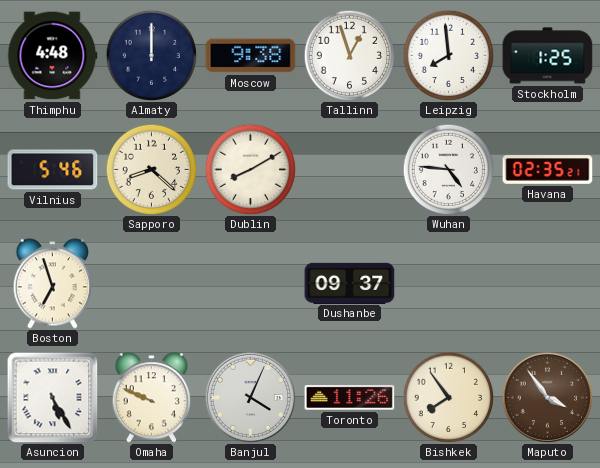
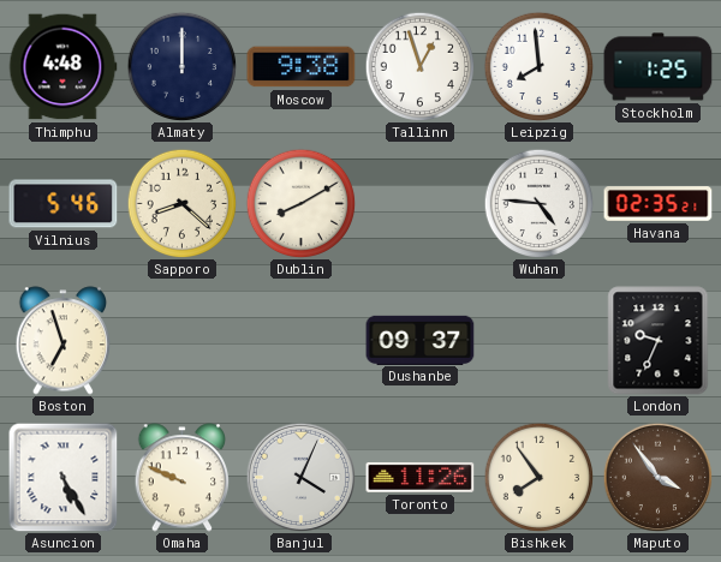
London: none -> 9:34 (659, 341)
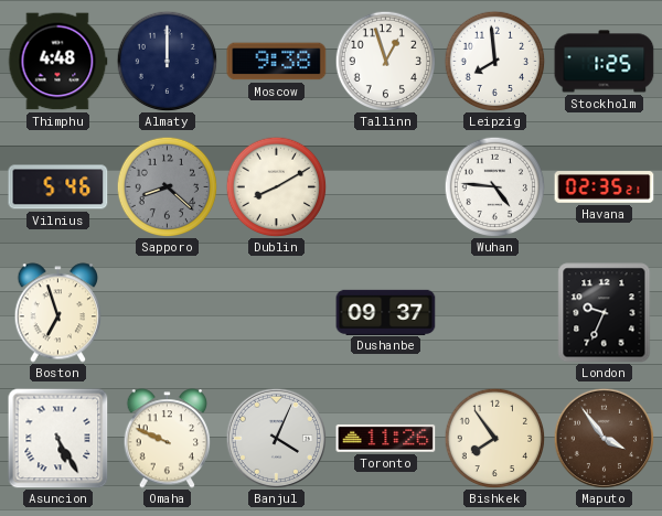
Sapporo dial: cream -> grey (167, 186)
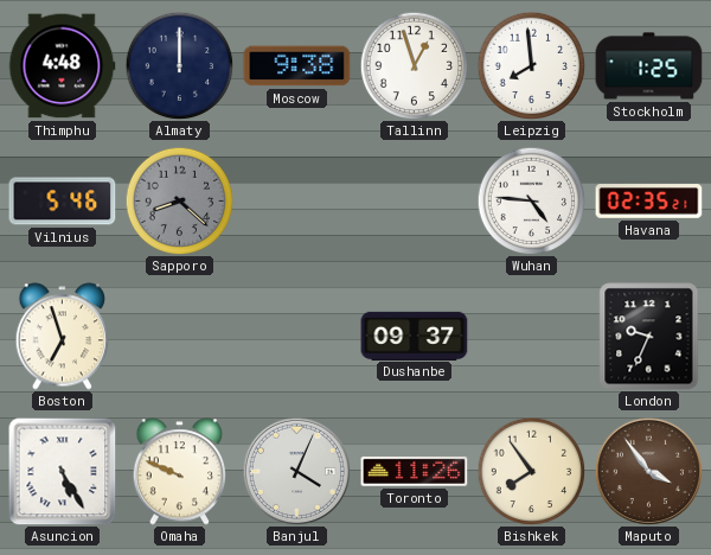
Dublin: 8:10 -> none (276, 186)
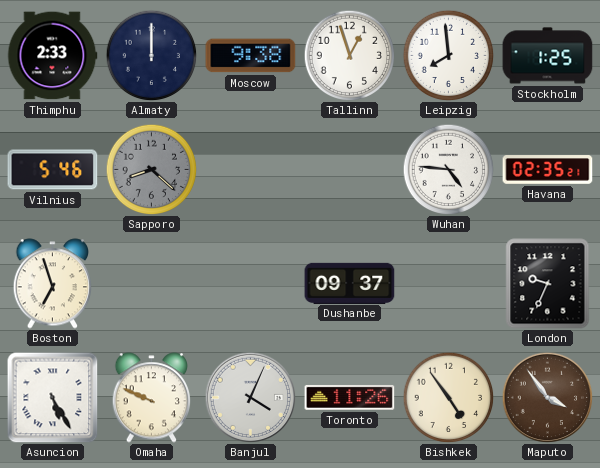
Thimphu: 4:48 -> 2:33 (52, 56)
Bishkek: 7:54 -> 4:54 (448, 397)
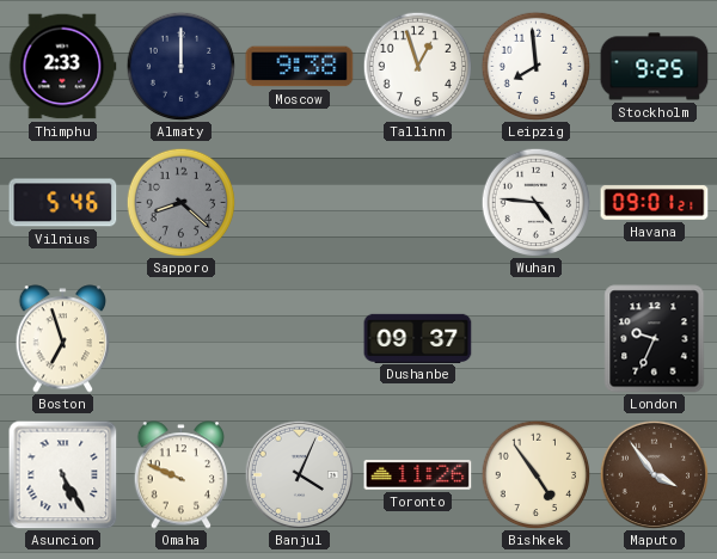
Stockholm: 1:25 -> 9:25 (655, 67)
Havana: 02:35 -> 09:01 (655, 203)
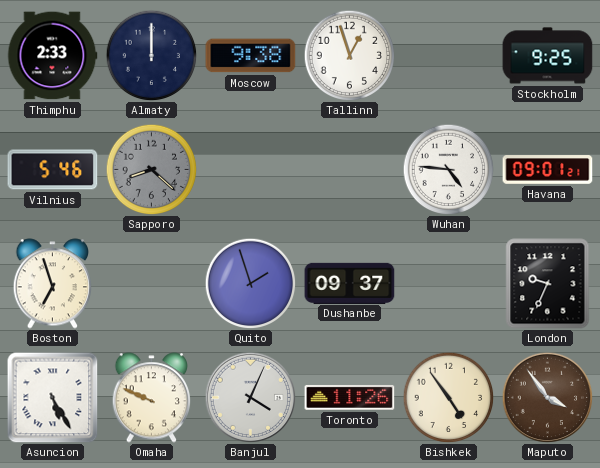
Leipzig: 7:59 -> none (535, 66)
Quito: none -> 1:57 (250, 283)
